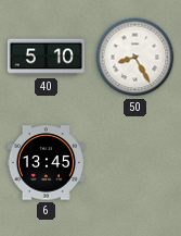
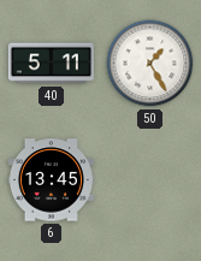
40: 5:10 -> 5:11 (51, 64)
50: 8:25 -> 1:25 (150, 64)
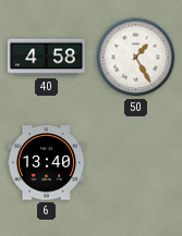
40: 5:11 -> 4:58 (46, 58)
6: 13:45 -> 13:40 (46, 163)
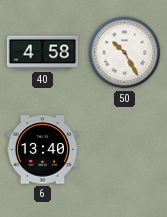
50: 1:25 -> 10:25 (125, 53)
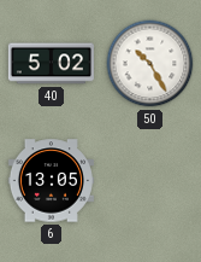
40: 4:58 -> 5:02 (51, 64)
6: 13:40 -> 13:05 (51, 181)
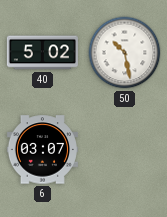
50: 10:25 -> 10:28 (125, 53)
6: 13:05 -> 03:07 (42, 150)
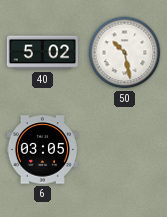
6: 03:07 -> 03:05 (42, 150)
